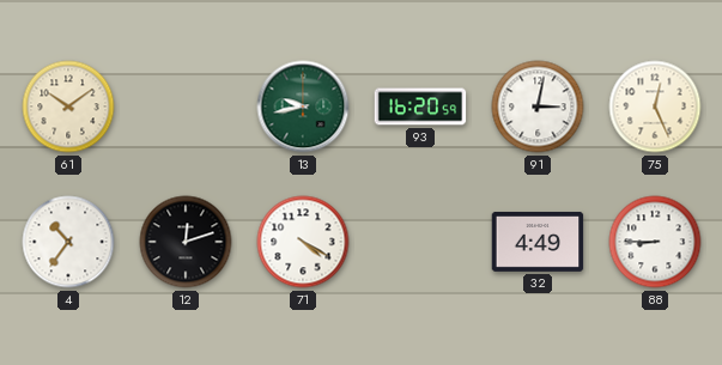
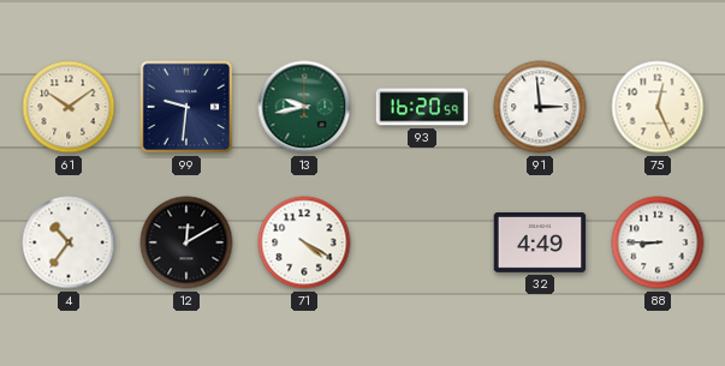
99: none -> 9:31 (186, 107)
91: 3:02 -> 2:59 (540, 107)
12: 12:12 -> 12:10 (186, 242)
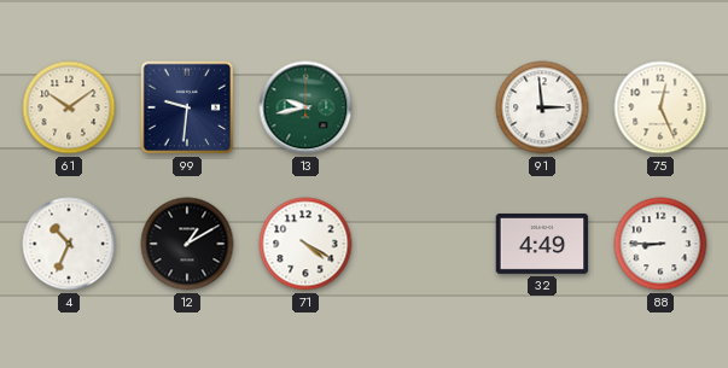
93: 16:20 -> none (422, 107)
4: 10:36 -> 10:34 (69, 244)
12: 12:10 -> 1:10 (187, 244)
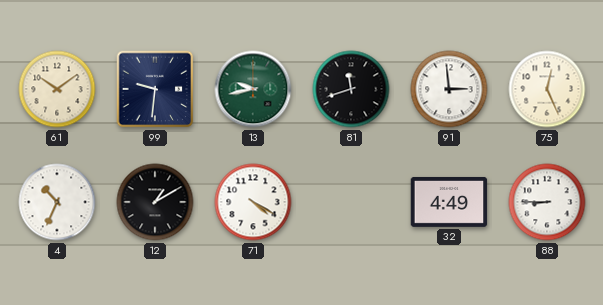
81: none -> 11:42 (351, 89)
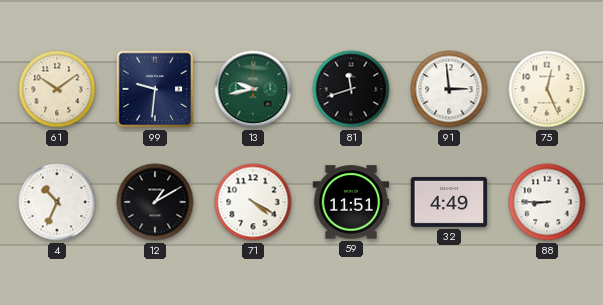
59: none -> 11:51 (351, 202)
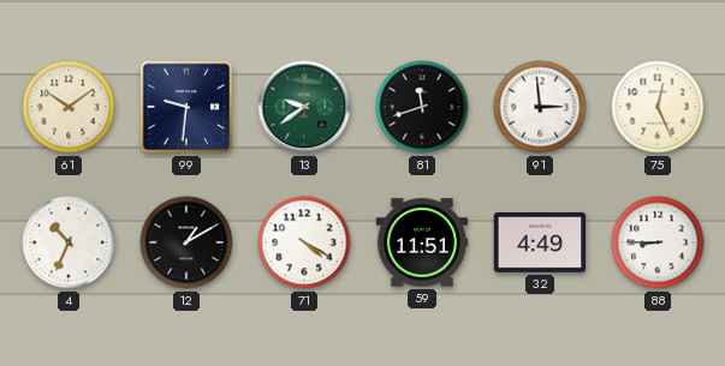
13: 9:43 -> 9:39 (304, 107)
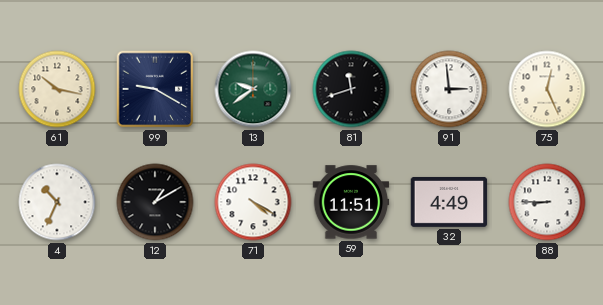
61: 10:09 -> 10:17 (57, 89)
99: 9:31 -> 9:20 (155, 89)
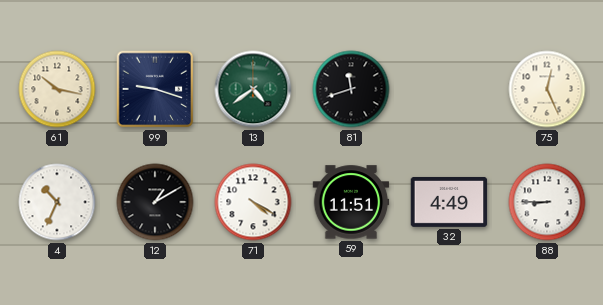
99: 9:20 -> 9:18 (155, 89)
13: 9:39 -> 4:39 (253, 89)
91: 2:59 -> none (449, 89)
